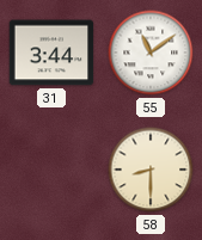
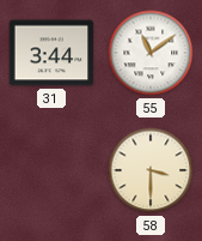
58: 8:30 -> 3:30 (151, 170)
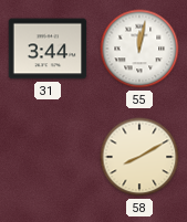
55: 11:09 -> 12:02 (139, 49)
58: 3:30 -> 8:10 (139, 157)
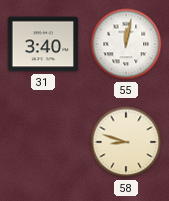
31: 3:44 -> 3:40 (43, 44)
58: 8:10 -> 8:48 (126, 142)
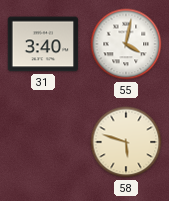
55: 12:02 -> 4:02 (126, 44)
58: 8:48 -> 5:48 (126, 142)
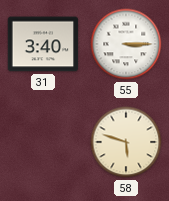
55: 4:02 -> 3:15 (126, 44)
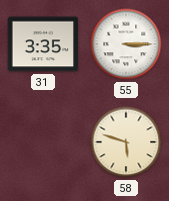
31: 3:40 -> 3:35 (43, 44)
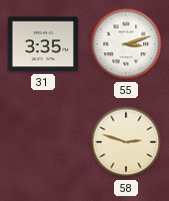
55: 3:15 -> 3:12 (126, 44)
58: 5:48 -> 2:48 (126, 142)
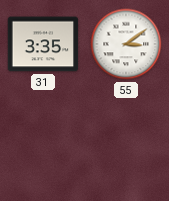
55: 3:12 -> 3:09 (126, 44)
58: 2:48 -> none (126, 142)
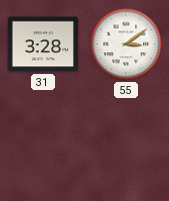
31: 3:35 -> 3:28 (43, 44)
